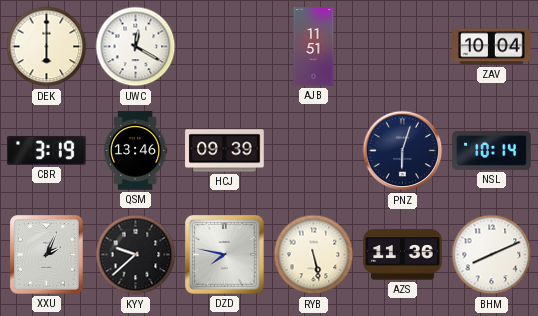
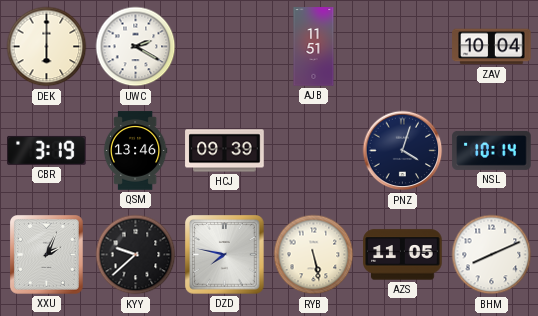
UWC: 12:20 -> 2:20 (136, 47)
PNZ: 6:03 -> 4:03 (403, 151)
AZS: 11:36 -> 11:05 (403, 255)
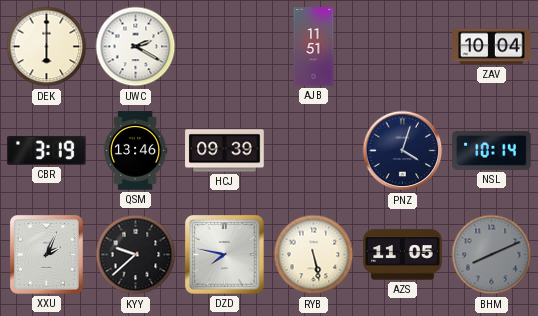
BHM dial: white -> grey (492, 255)
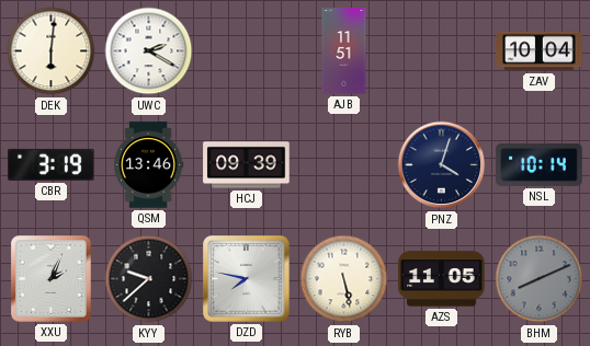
DEK: 6:00 -> 6:01 (52, 51)
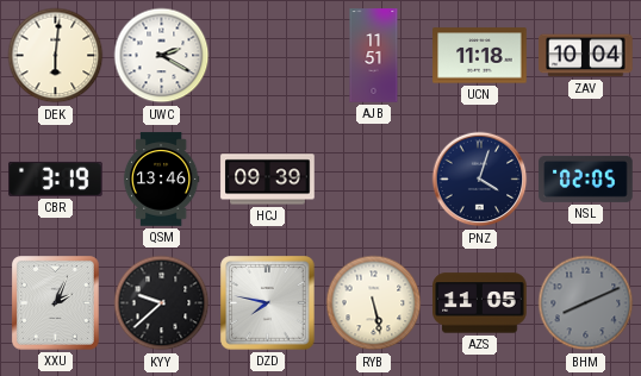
UCN: none -> 11:18 (480, 56)
NSL: 10:14 -> 02:05 (586, 178)
